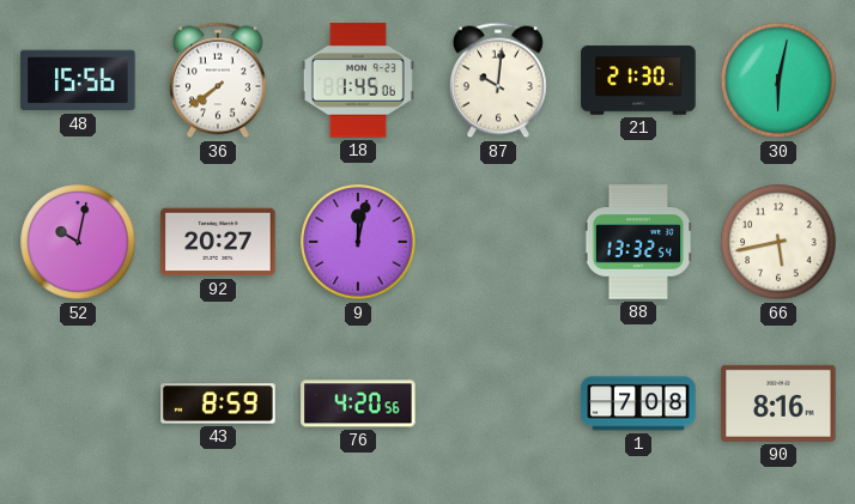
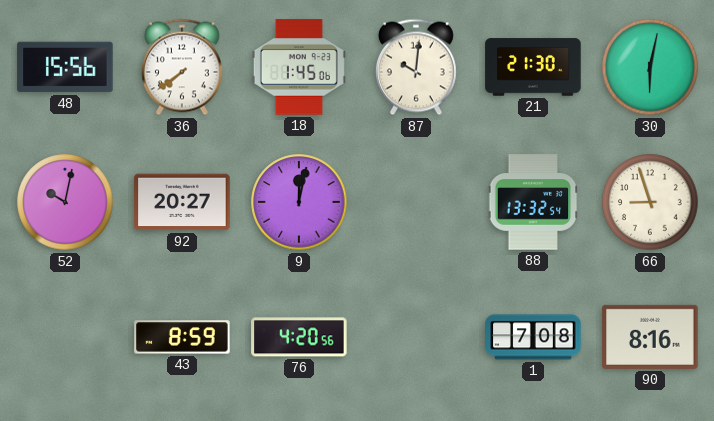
66: 5:43 -> 8:57 (650, 202)
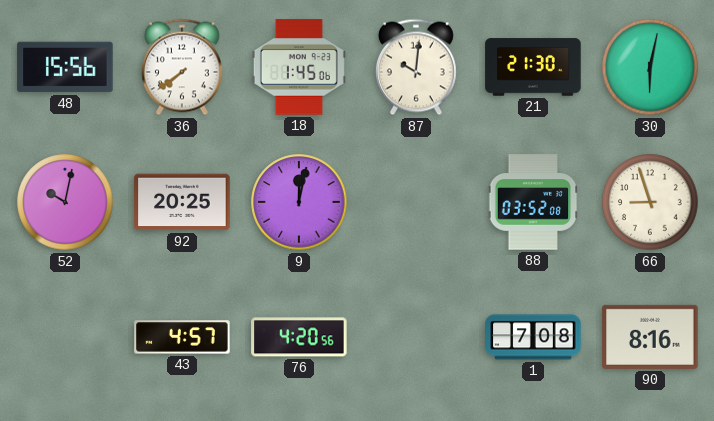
92: 20:27 -> 20:25 (182, 202)
88: 13:32 -> 03:52 (533, 202)
43: 8:59 -> 4:57 (182, 337)
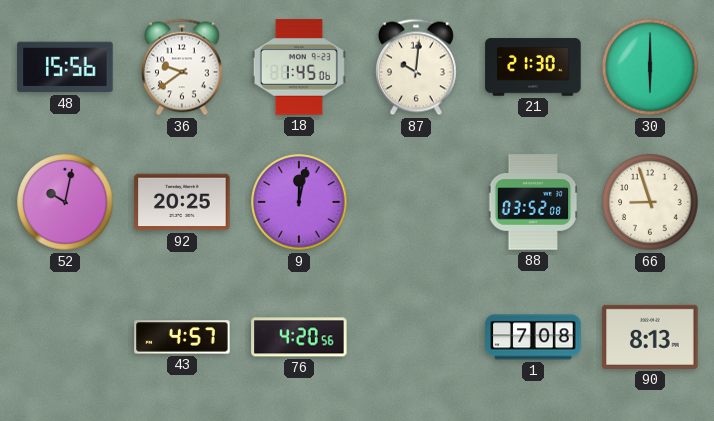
36: 7:39 -> 9:39 (182, 67)
30: 6:02 -> 6:00 (650, 67)
90: 8:16 -> 8:13 (650, 337)
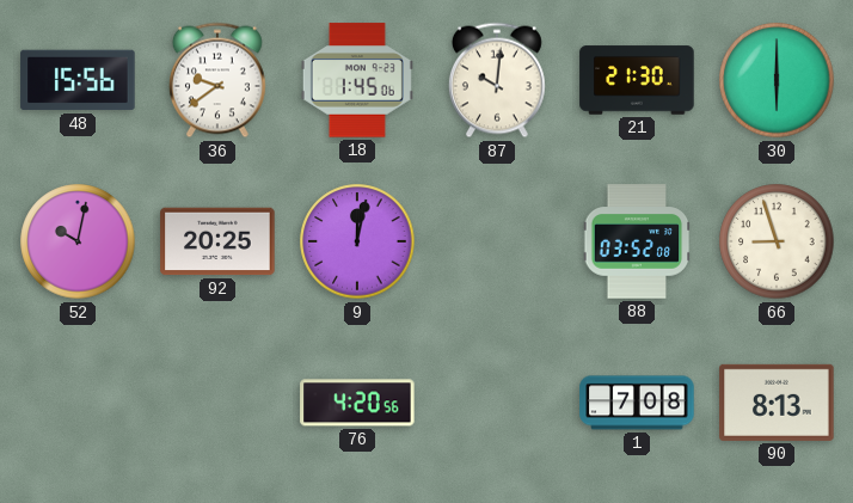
43: 4:57 -> none (182, 337)
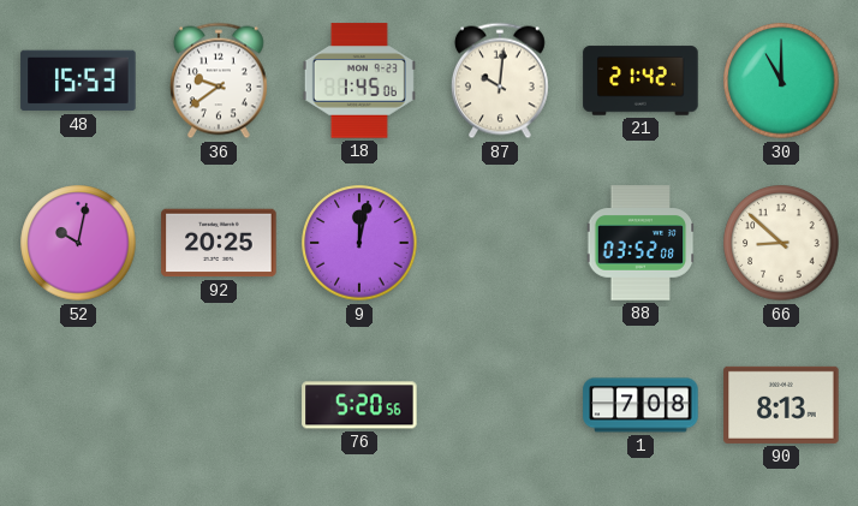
48: 15:56 -> 15:53 (78, 81)
21: 21:30 -> 21:42 (640, 81)
30: 6:00 -> 11:00 (781, 81)
66: 8:57 -> 8:52 (781, 243)
76: 4:20 -> 5:20 (359, 405)
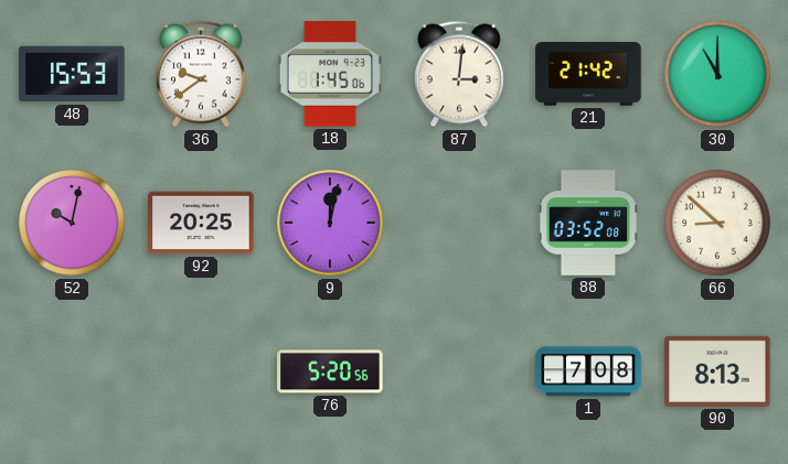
87: 10:01 -> 3:01 (459, 74)
